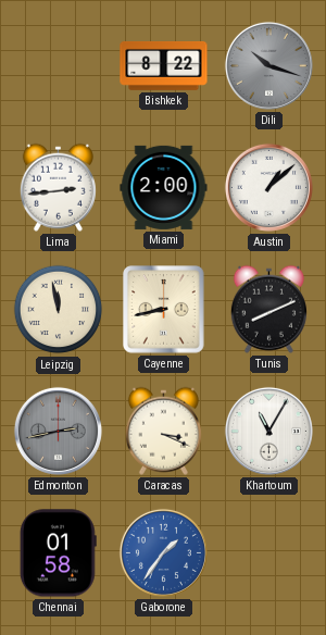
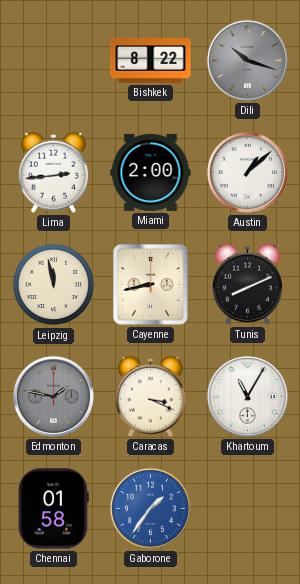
Edmonton: 2:43 -> 1:47 (53, 396)
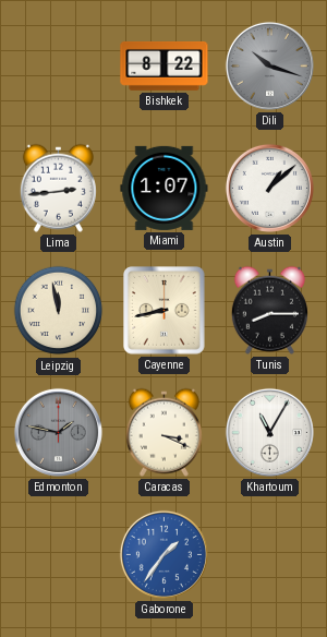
Miami: 2:00 -> 1:07 (165, 188)
Tunis: 8:11 -> 8:15 (269, 310)
Chennai: 01:58 -> none (53, 509)
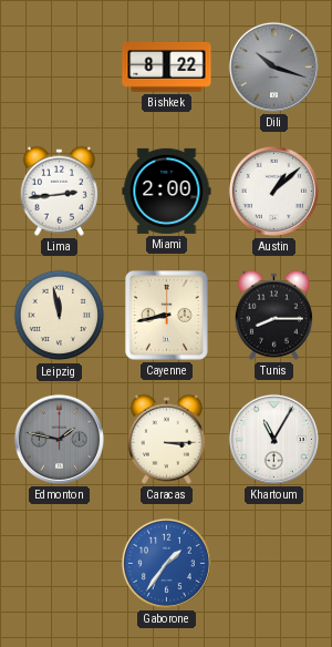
Miami: 1:07 -> 2:00 (167, 191)
Caracas: 3:19 -> 3:15 (166, 439)
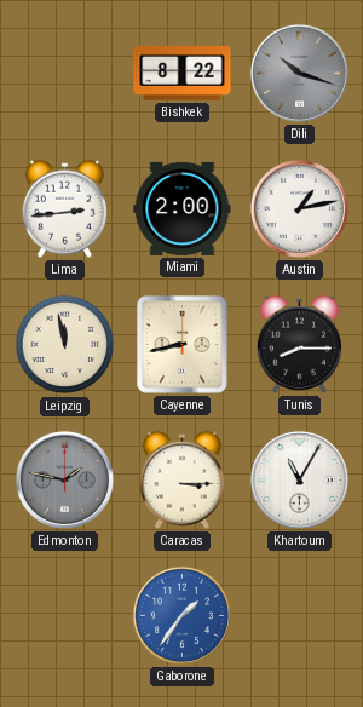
Austin: 1:08 -> 1:13 (299, 208)
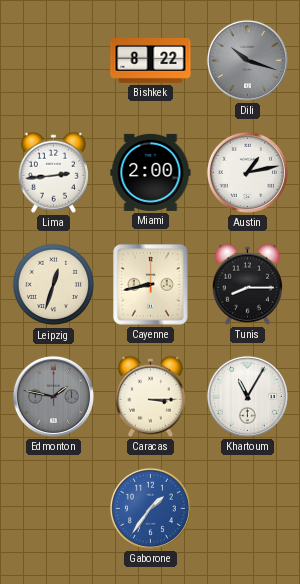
Leipzig: 11:58 -> 12:33 (54, 285)
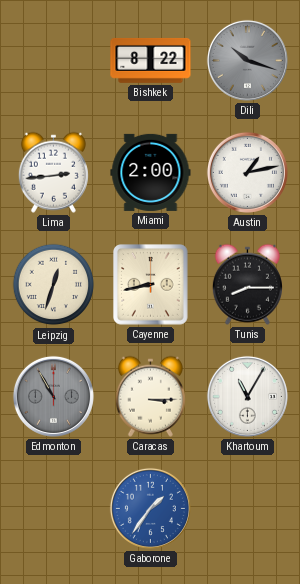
Edmonton: 1:47 -> 10:55 (53, 396)
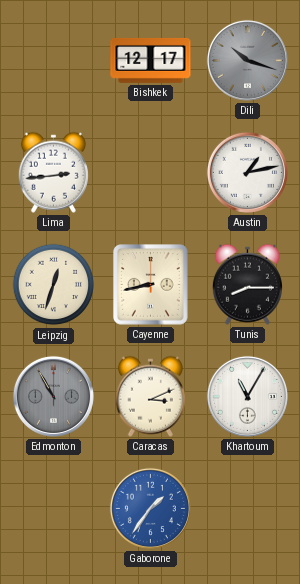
Bishkek: 8:22 -> 12:17 (151, 60)
Miami: 2:00 -> none (151, 172)
Caracas: 3:15 -> 3:11 (150, 396)
